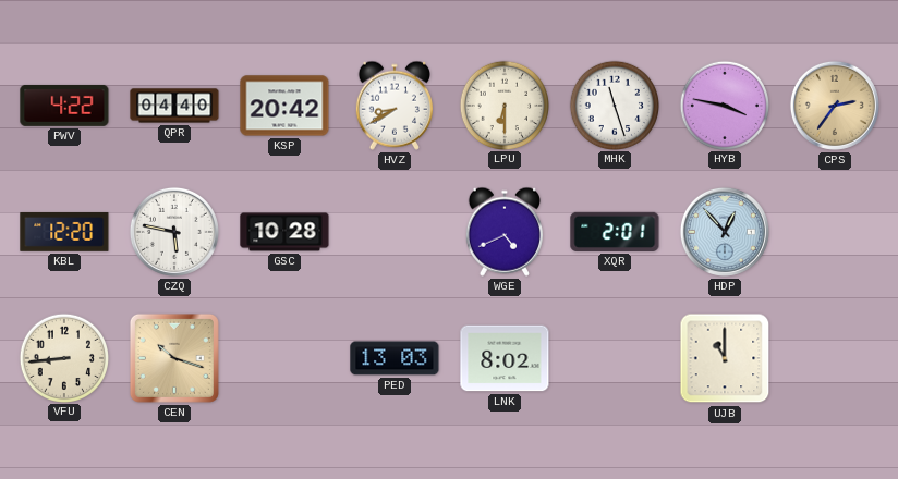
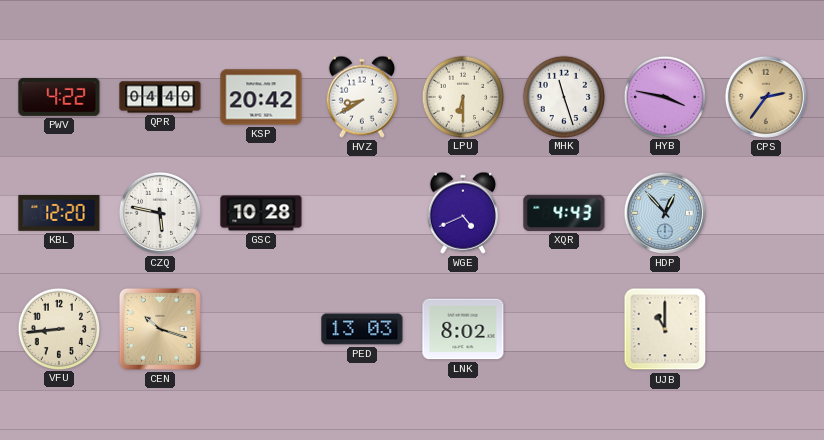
XQR: 2:01 -> 4:43 (564, 213)
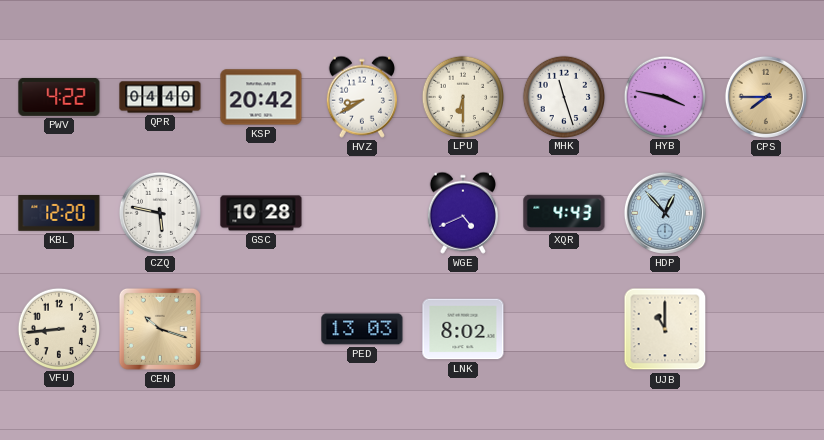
CPS: 2:36 -> 7:45 (766, 97)
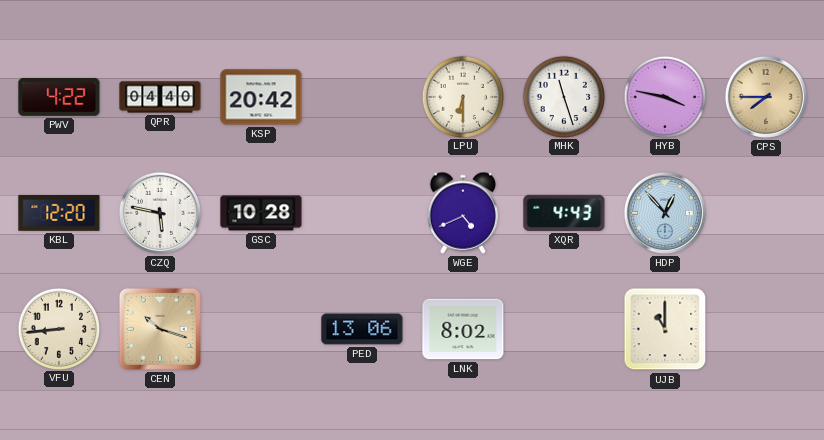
HVZ: 8:40 -> none (362, 97)
PED: 13:03 -> 13:06 (362, 329)
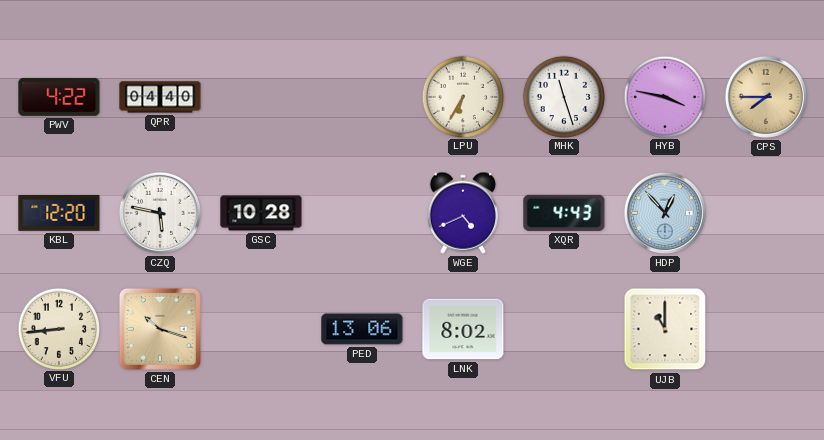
KSP: 20:42 -> none (261, 97)
LPU: 6:30 -> 6:35 (462, 96)
